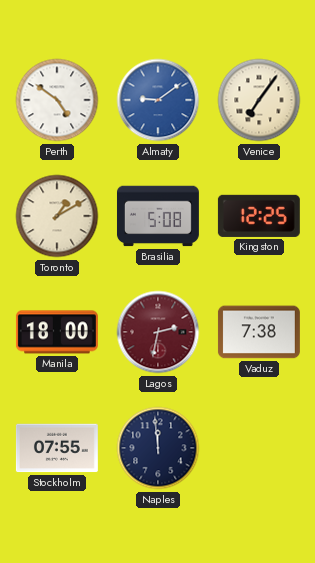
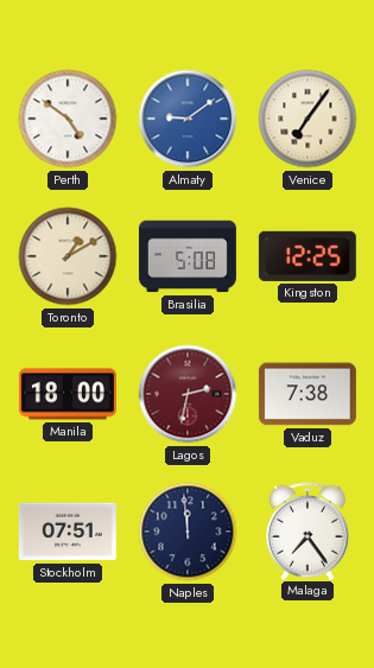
Stockholm: 07:55 -> 07:51 (68, 532)
Malaga: none -> 7:24 (306, 530)
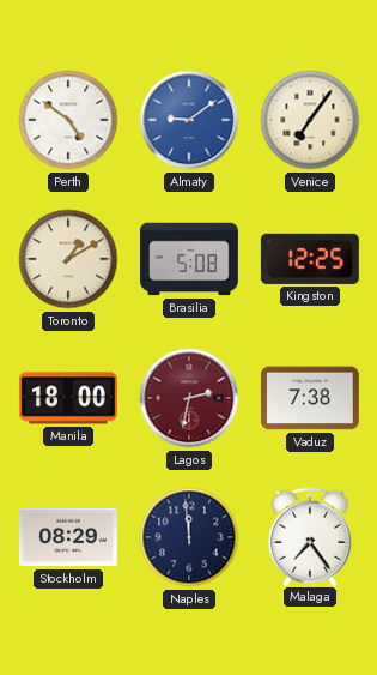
Stockholm: 07:51 -> 08:29 (68, 537)
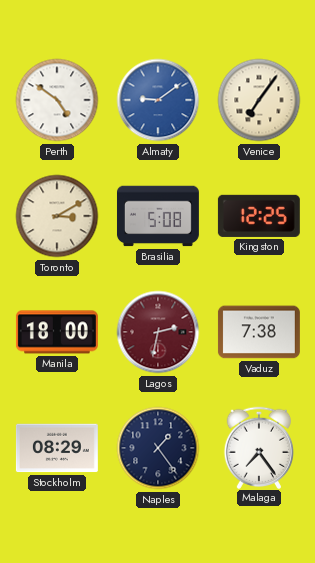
Toronto: 1:10 -> 3:10 (57, 216)
Naples: 11:59 -> 1:24 (158, 448)
